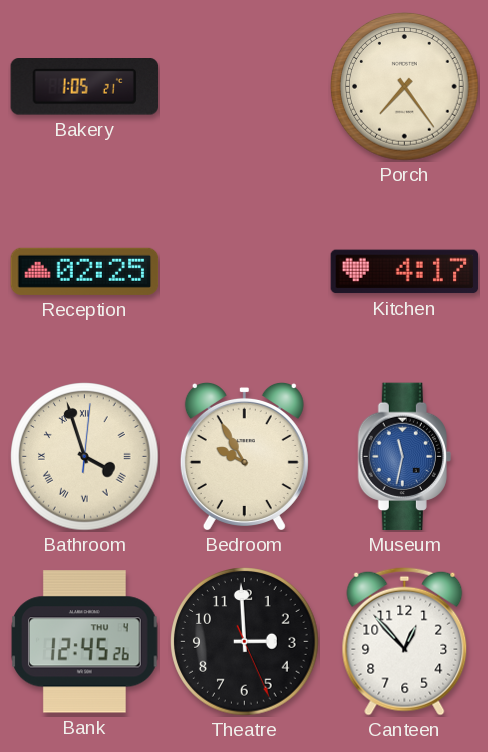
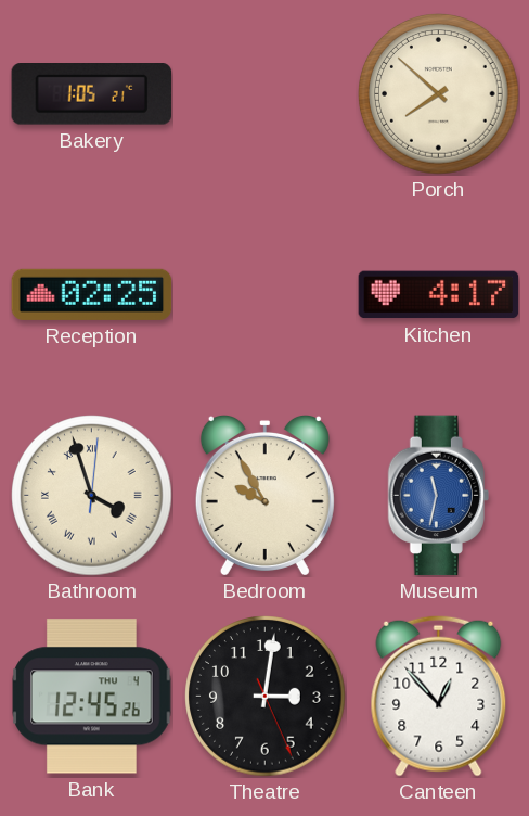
Porch: 7:24 -> 7:52 (439, 94)
Theatre: 2:59 -> 3:01 (266, 697)
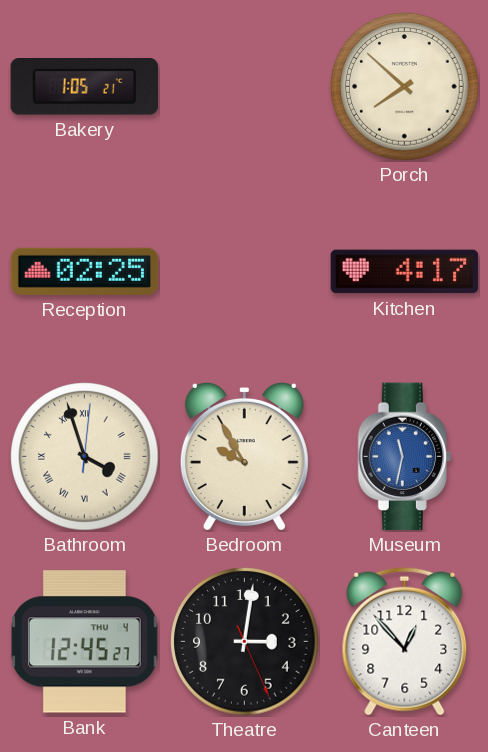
Bank: 12:45:26 -> 12:45:27 (85, 642)
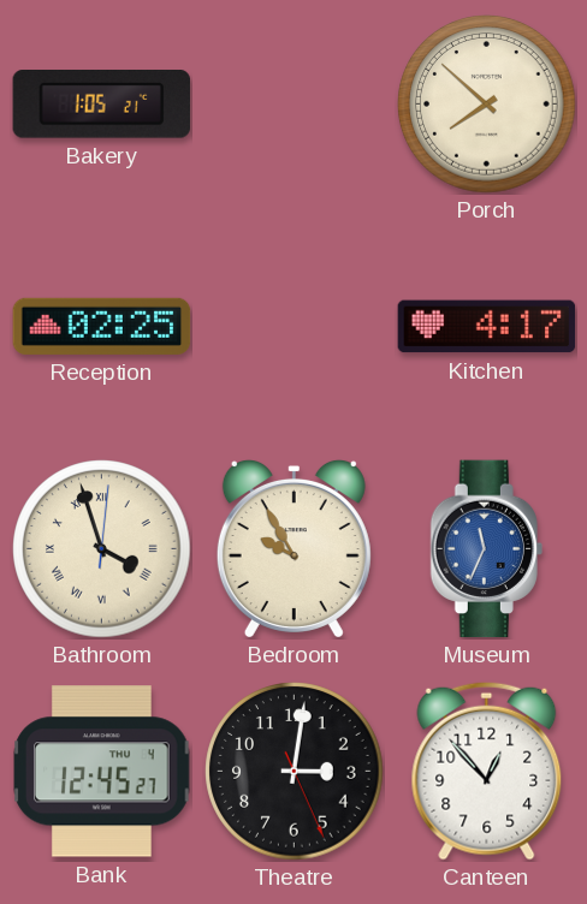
Museum: 11:32 -> 11:34 (486, 549)
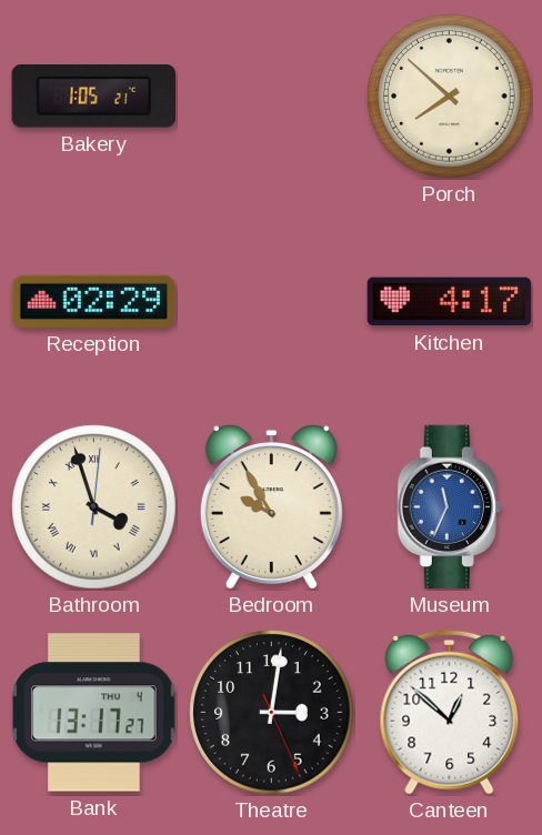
Reception: 02:25 -> 02:29 (94, 301)
Bank: 12:45 -> 13:17 (94, 713)
Canteen: 12:53 -> 12:52 (450, 712)
